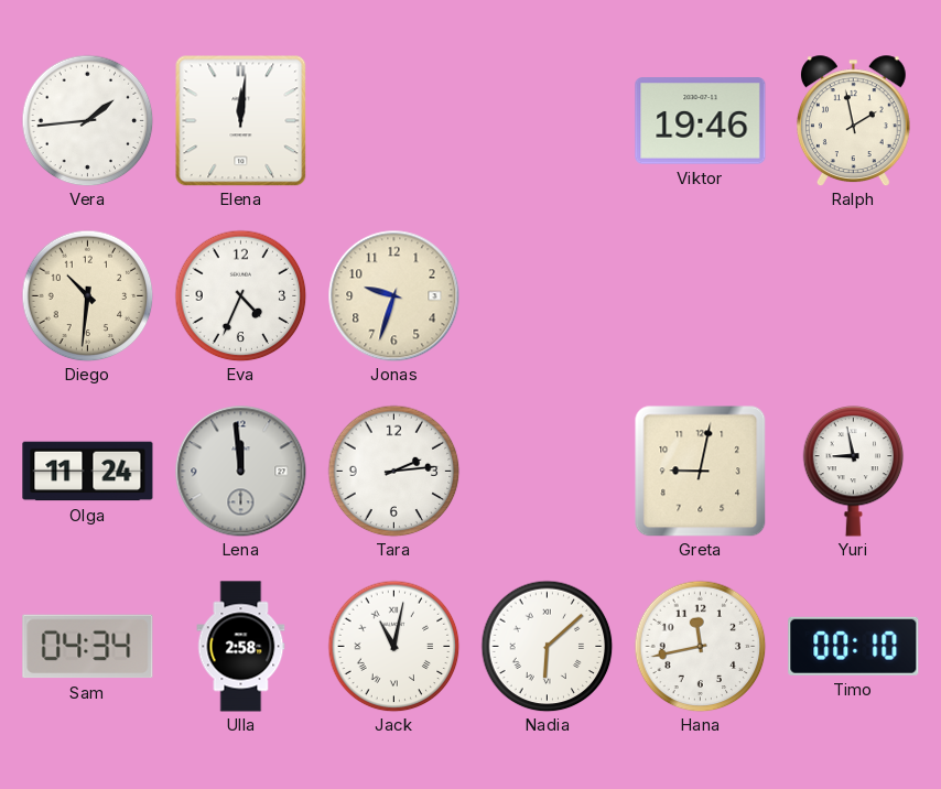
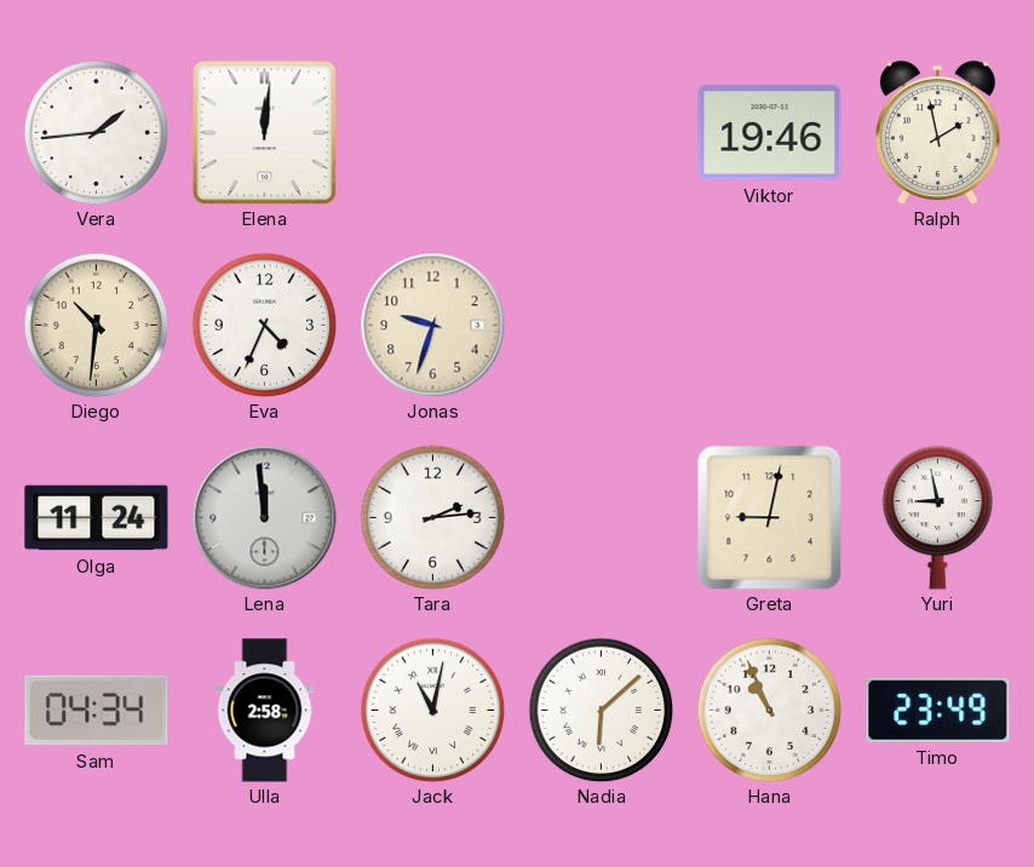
Hana: 11:43 -> 10:56 (769, 710)
Timo: 00:10 -> 23:49 (938, 710)
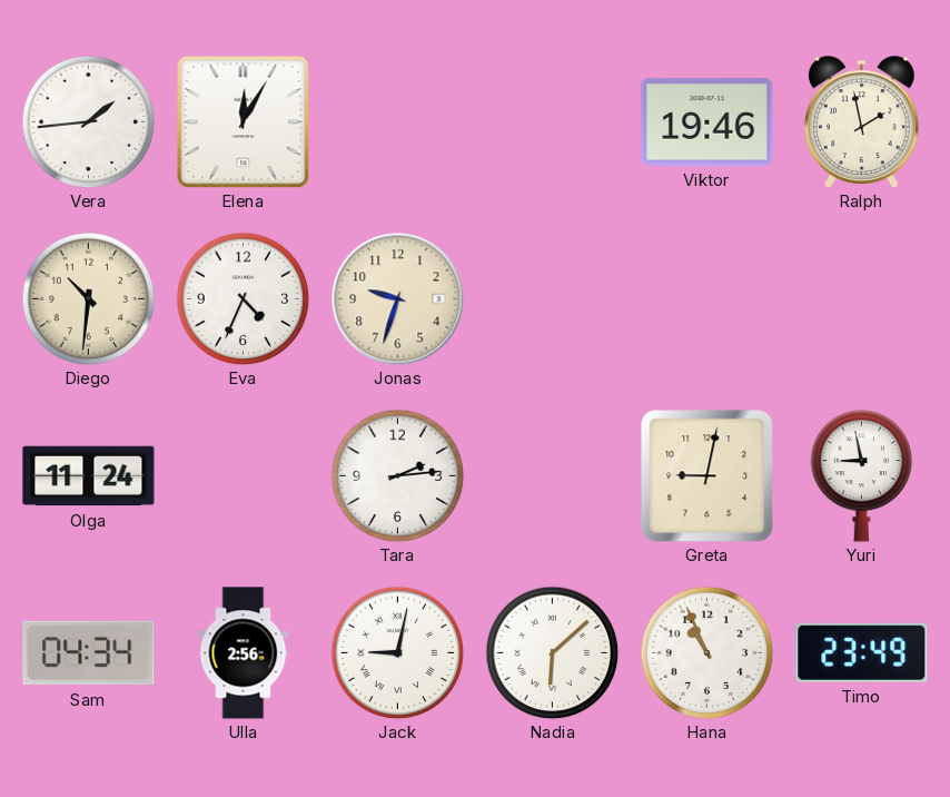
Elena: 12:01 -> 12:05 (243, 121)
Lena: 11:59 -> none (265, 518)
Ulla: 2:58 -> 2:56 (244, 653)
Jack: 11:02 -> 9:02 (397, 652)
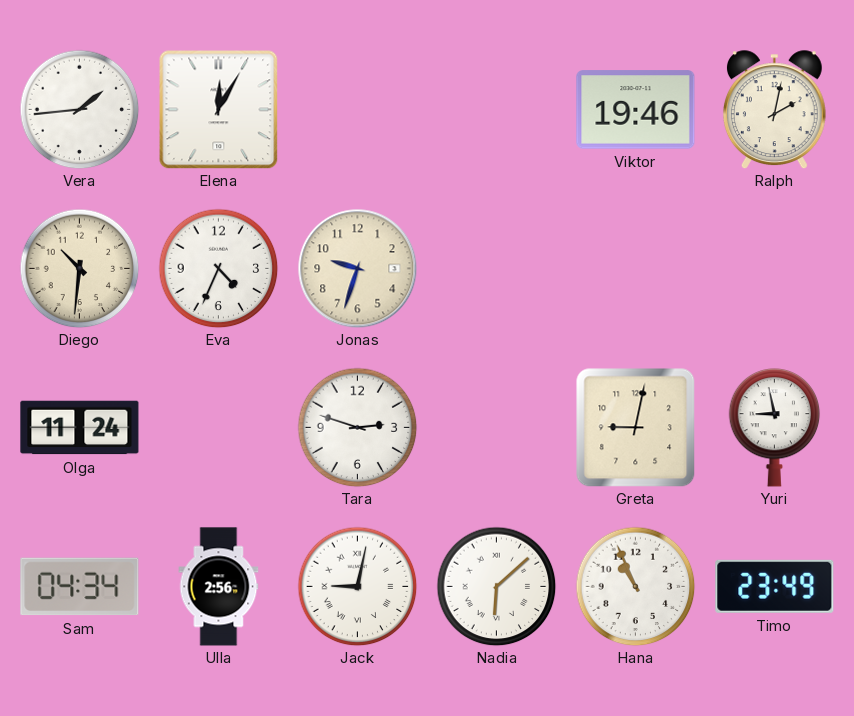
Ralph: 1:58 -> 2:02 (774, 110)
Tara: 2:14 -> 2:48 (357, 427)
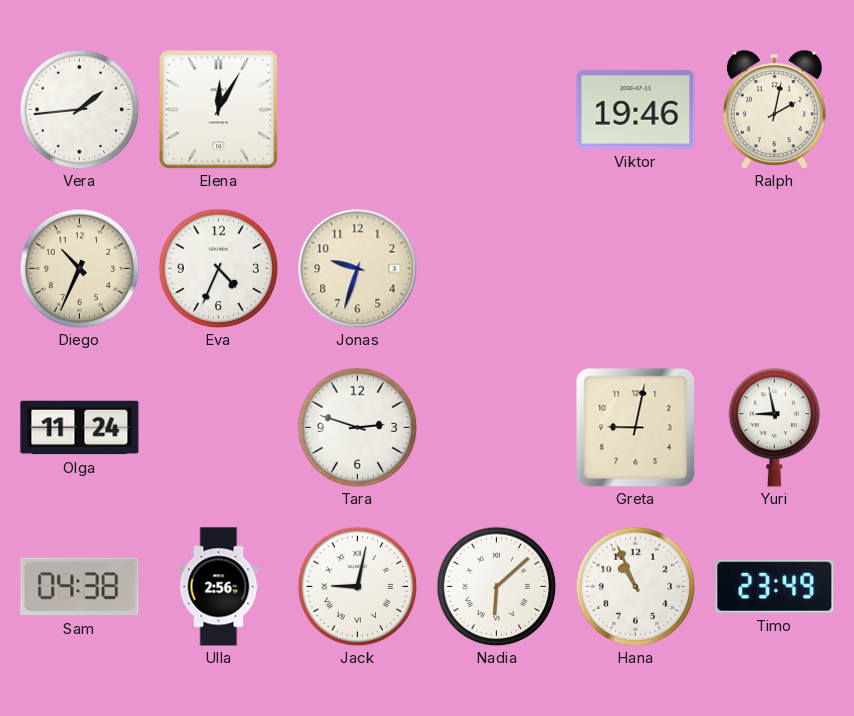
Diego: 10:31 -> 10:34 (79, 268)
Sam: 04:34 -> 04:38 (80, 587)
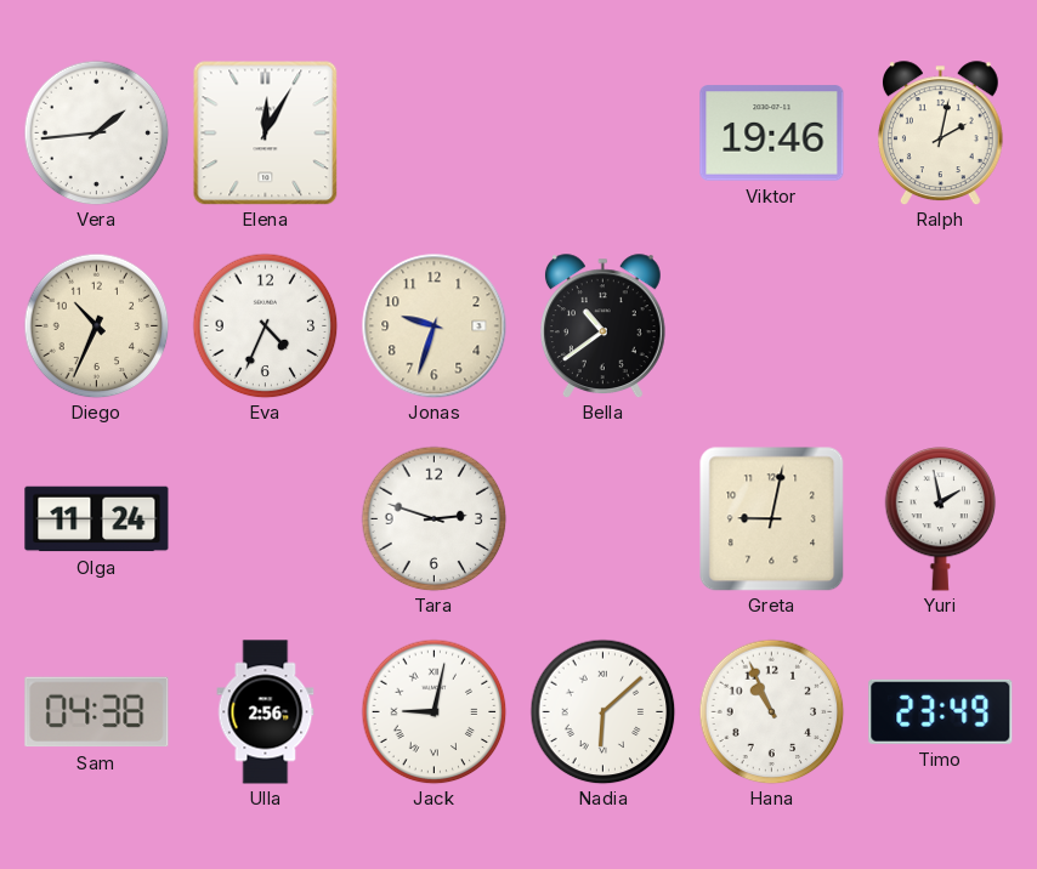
Bella: none -> 10:39 (602, 326)
Yuri: 8:58 -> 1:58 (941, 519)
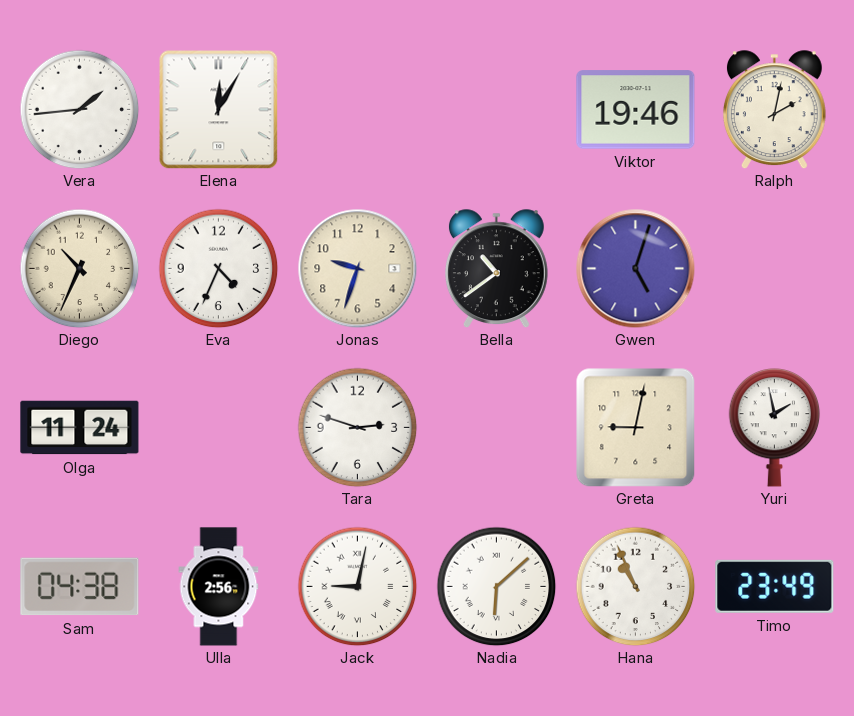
Gwen: none -> 5:03 (636, 269)
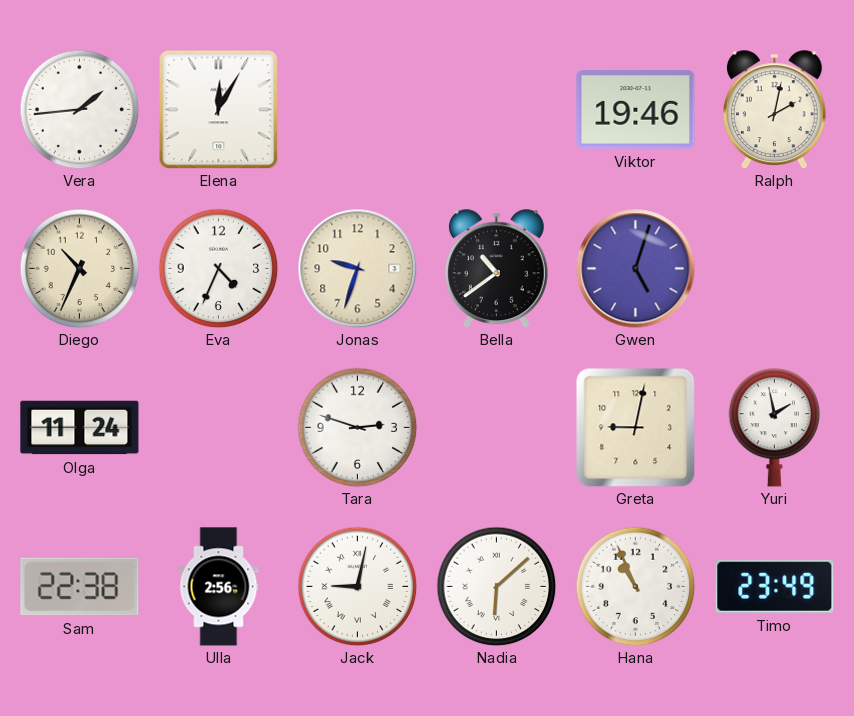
Sam: 04:38 -> 22:38 (80, 587)
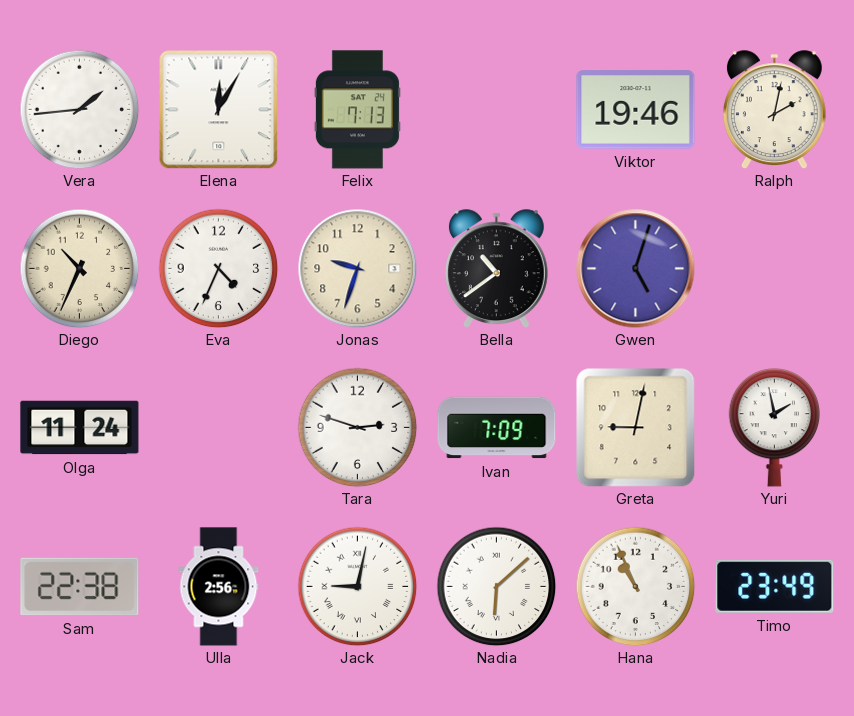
Felix: none -> 7:13 (357, 110)
Ivan: none -> 7:09 (497, 428)
